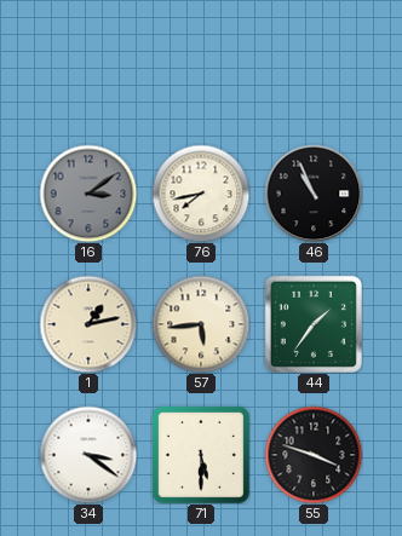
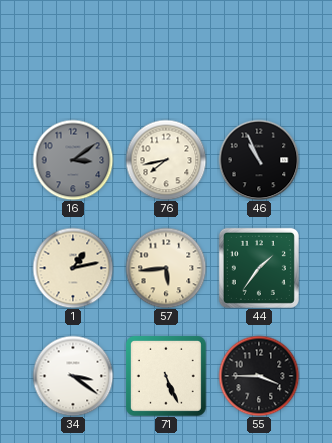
71: 5:30 -> 5:26 (166, 376)
55: 3:48 -> 3:45 (259, 376)
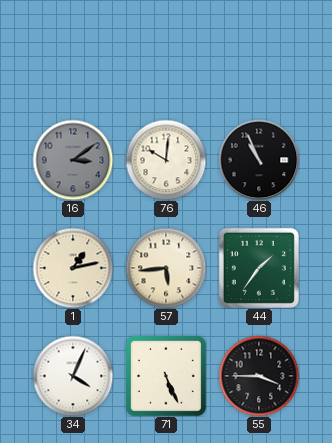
76: 7:43 -> 10:01 (166, 160)
34: 3:21 -> 4:04 (73, 376)
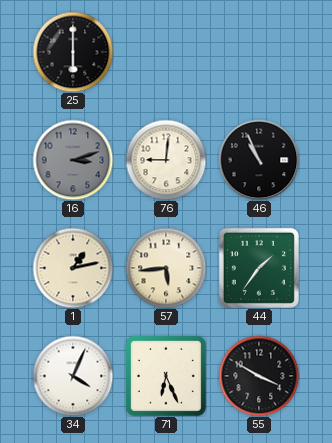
25: none -> 6:00 (73, 52)
16: 3:09 -> 3:12 (73, 160)
76: 10:01 -> 9:01 (166, 160)
71: 5:26 -> 6:26 (166, 376)
55: 3:45 -> 3:50 (259, 376)
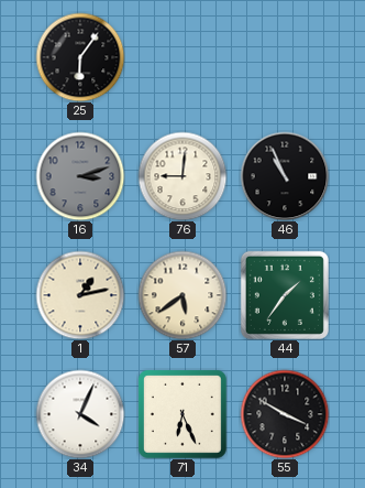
25: 6:00 -> 6:06 (80, 57)
57: 5:44 -> 5:39 (182, 295)
